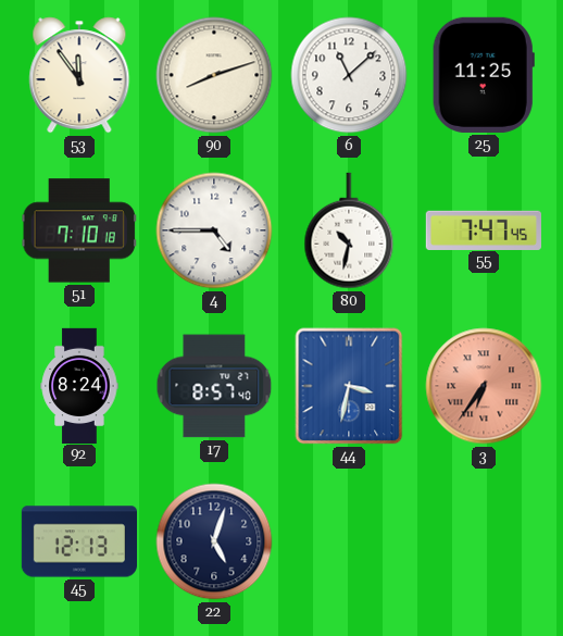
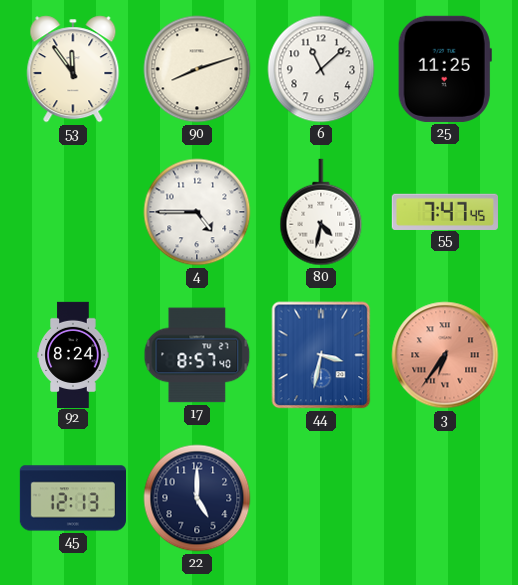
51: 7:10 -> none (79, 230)
80: 10:32 -> 4:32 (321, 212)
22: 5:03 -> 5:00 (197, 498)
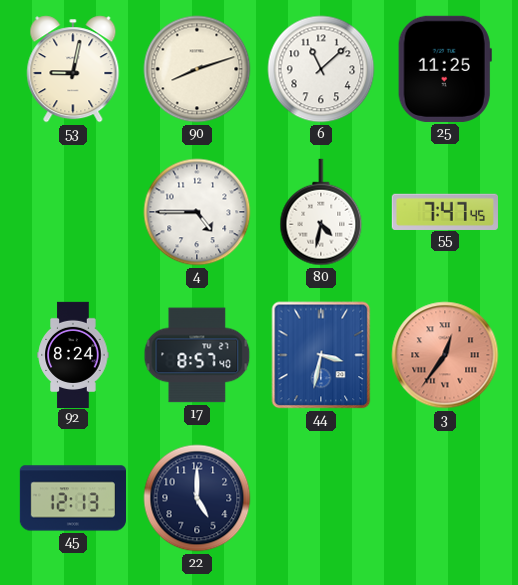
53: 11:54 -> 9:02 (73, 69)
3: 6:36 -> 12:36 (445, 355)
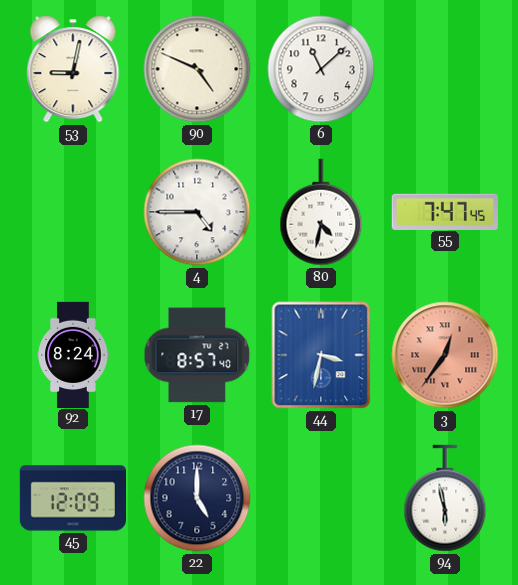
90: 8:12 -> 4:49 (197, 69)
25: 11:25 -> none (445, 69)
45: 12:13 -> 12:09 (72, 498)
94: none -> 5:58 (445, 498)
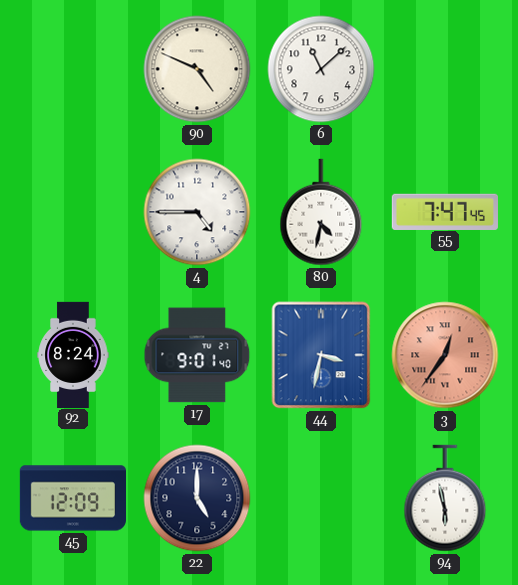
53: 9:02 -> none (73, 69)
17: 8:57 -> 9:01 (197, 355)
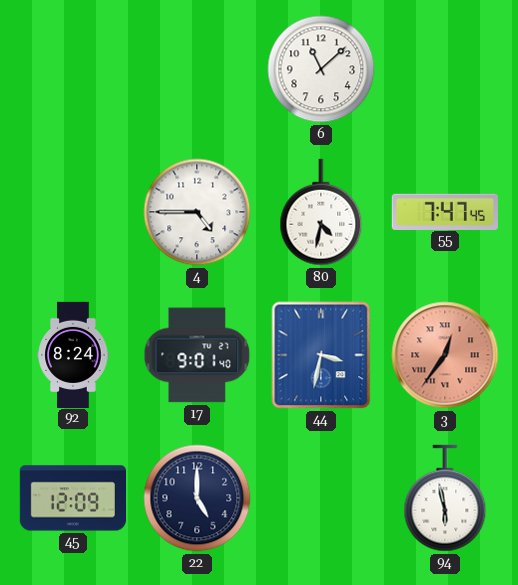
90: 4:49 -> none (197, 69)
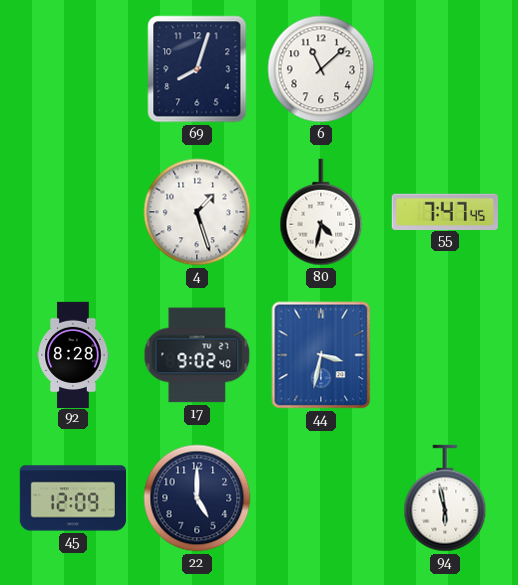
69: none -> 8:03 (197, 69)
4: 4:45 -> 1:27 (197, 212)
92: 8:24 -> 8:28 (73, 354)
17: 9:01 -> 9:02 (197, 355)
3: 12:36 -> none (445, 355)
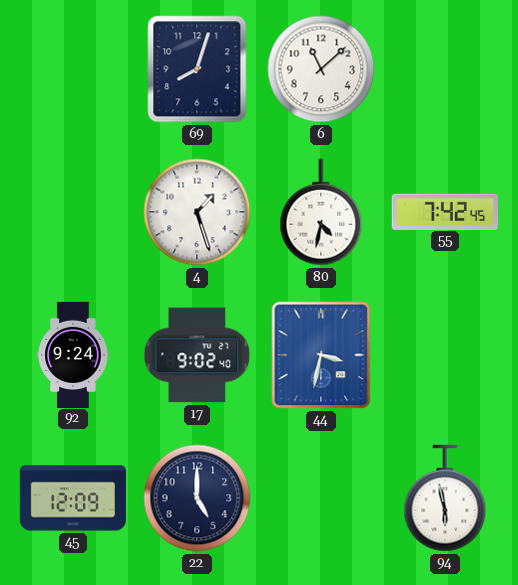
55: 7:47 -> 7:42 (445, 211)
92: 8:28 -> 9:24 (73, 354)
